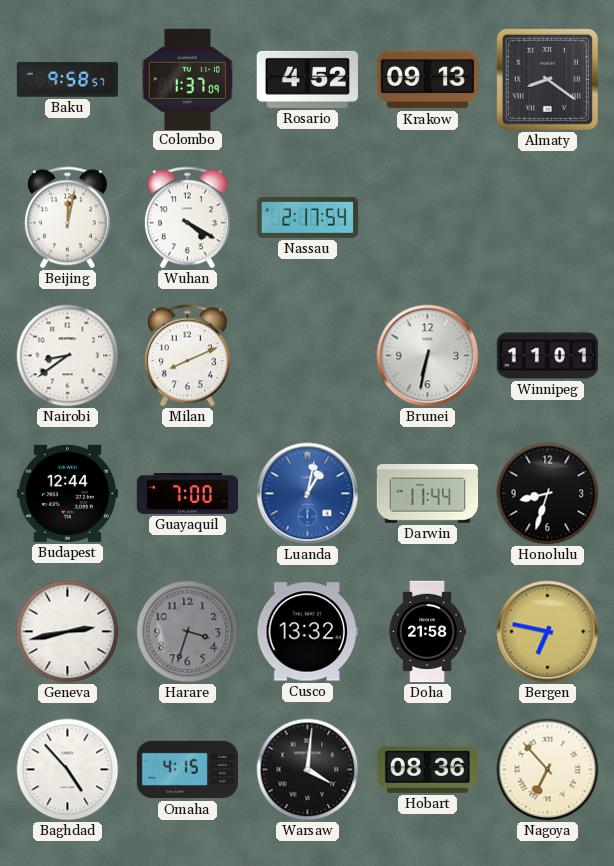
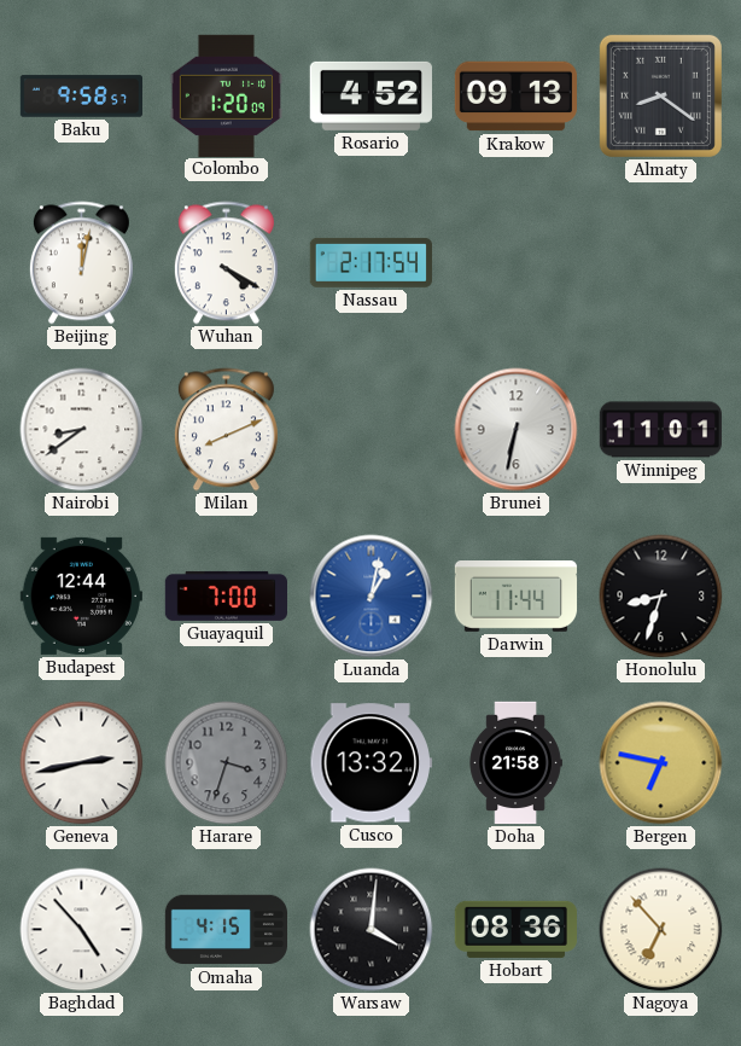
Colombo: 1:37 -> 1:20 (226, 95)
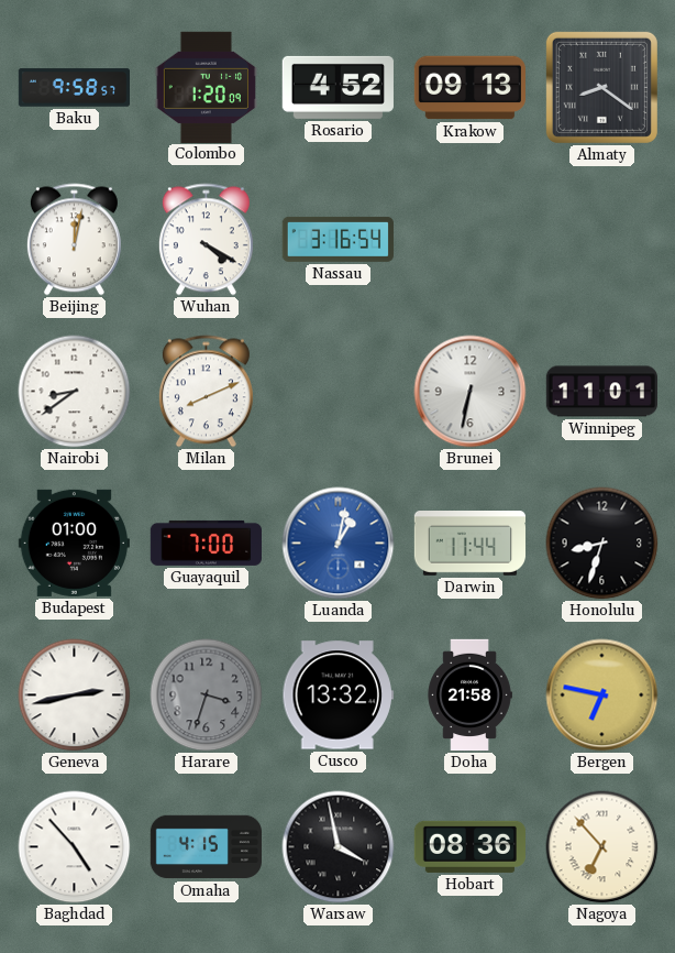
Nassau: 2:17 -> 3:16 (337, 239)
Budapest: 12:44 -> 01:00 (74, 543)
Warsaw: 4:01 -> 3:58 (339, 847)
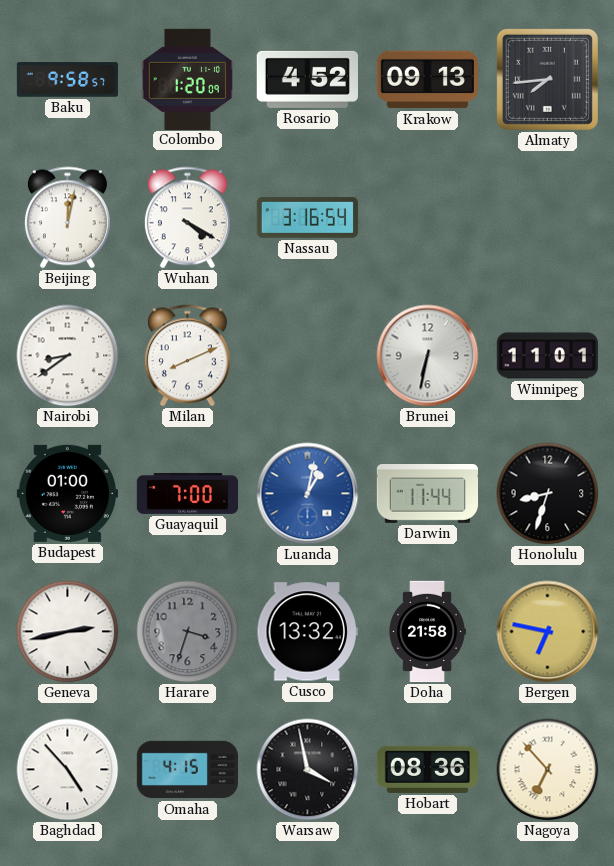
Almaty: 8:21 -> 7:44 (547, 79)
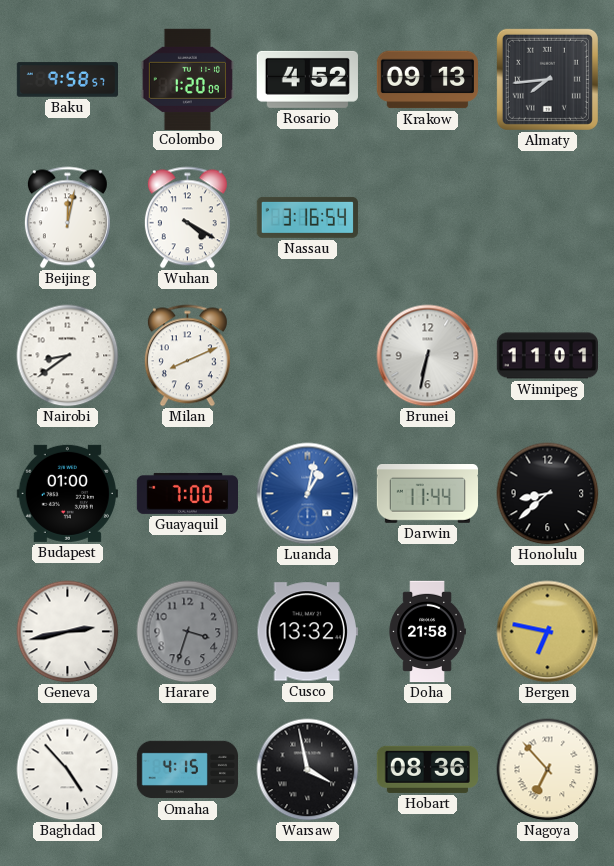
Honolulu: 8:33 -> 8:38 (548, 494)
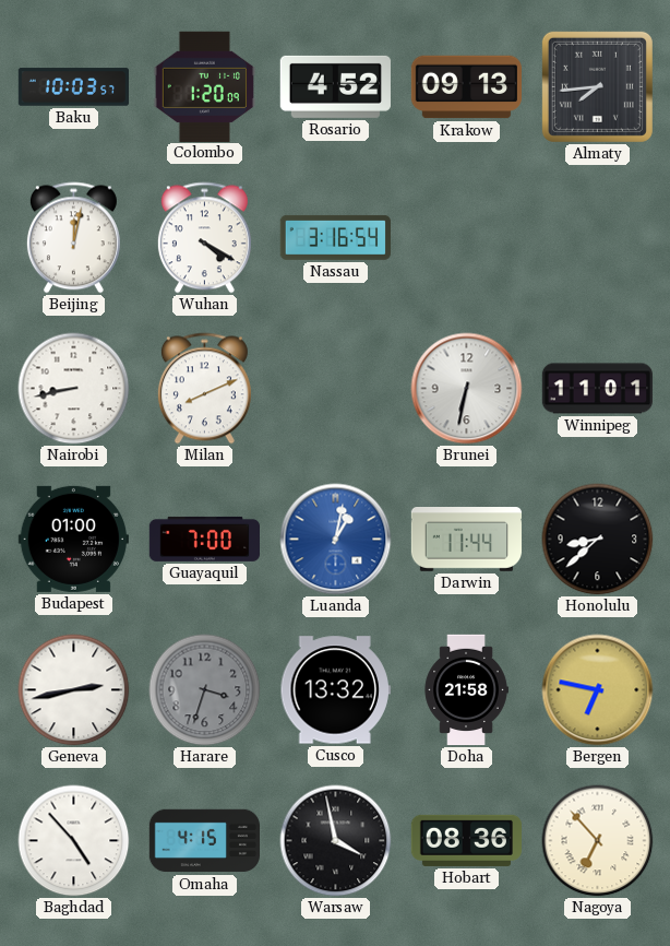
Baku: 9:58 -> 10:03 (74, 87)
Nairobi: 8:39 -> 8:43 (74, 389)
